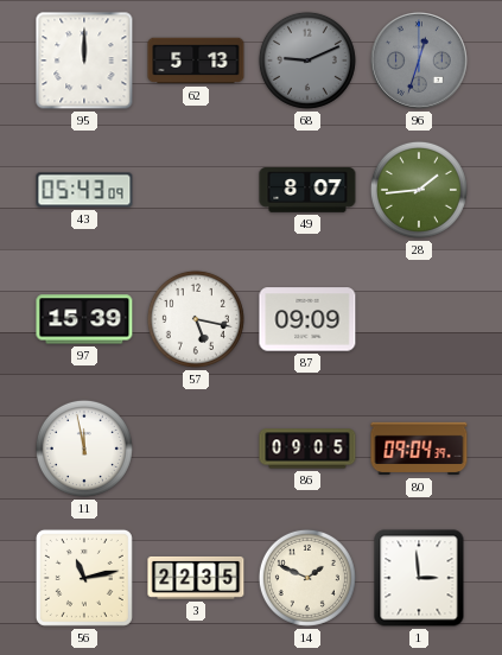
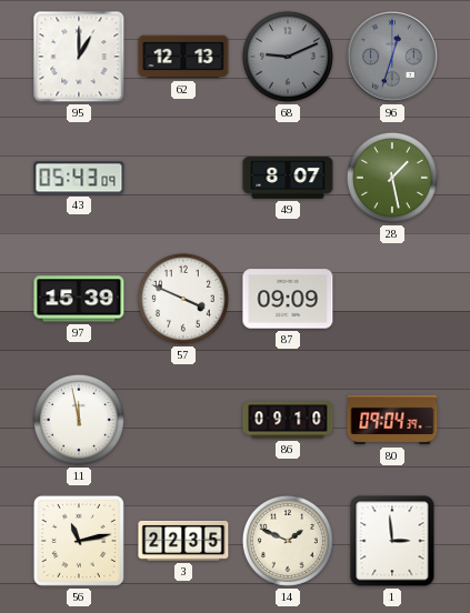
95: 12:00 -> 1:00 (79, 57)
62: 5:13 -> 12:13 (183, 57)
28: 1:44 -> 1:28 (392, 178)
57: 5:17 -> 3:49 (183, 299)
86: 09:05 -> 09:10 (288, 420)
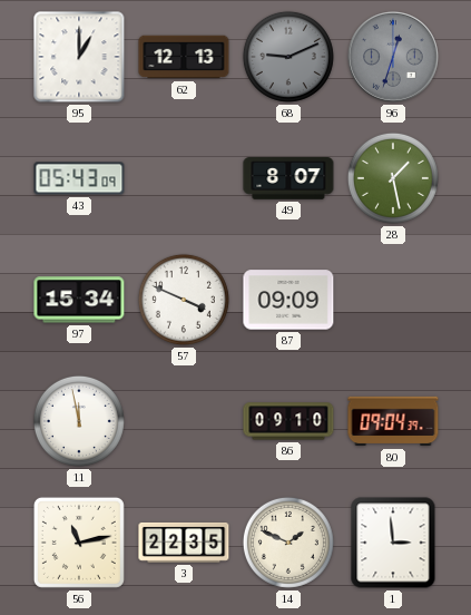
97: 15:39 -> 15:34 (79, 300)
